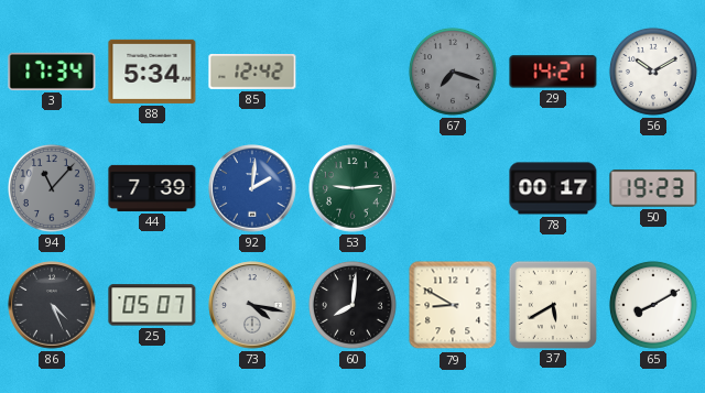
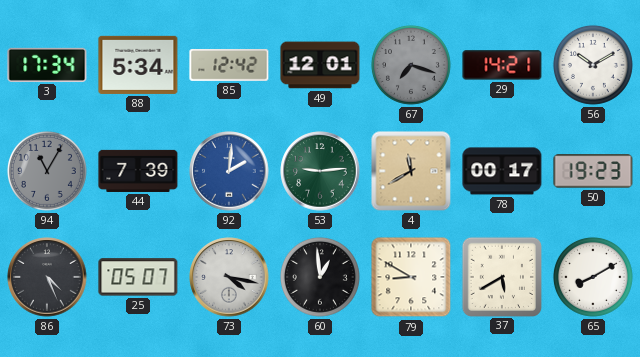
49: none -> 12:01 (320, 65)
94: 11:07 -> 11:05 (47, 171)
4: none -> 11:40 (411, 171)
60: 8:01 -> 12:59 (320, 277)
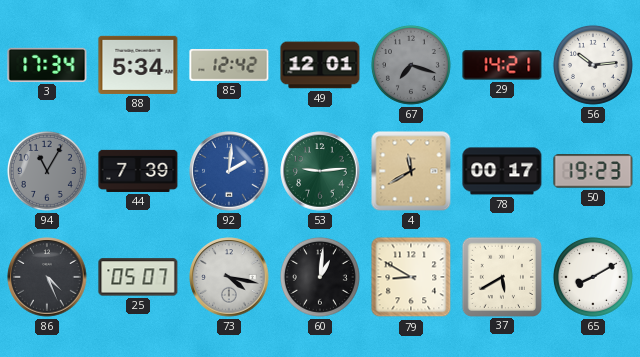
56: 10:10 -> 10:14 (593, 65)
60: 12:59 -> 1:01 (320, 277)
